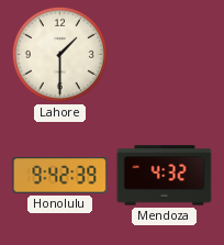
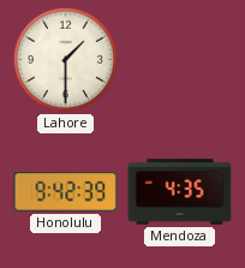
Mendoza: 4:32 -> 4:35 (180, 192)
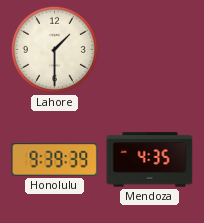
Honolulu: 9:42 -> 9:39 (55, 160)
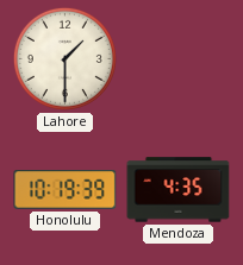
Honolulu: 9:39 -> 10:19 (66, 190)
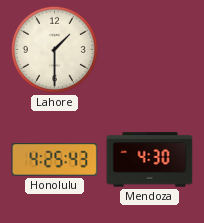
Honolulu: 10:19 -> 4:25 (55, 160)
Mendoza: 4:35 -> 4:30 (150, 160)
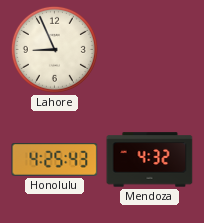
Lahore: 1:30 -> 8:56 (54, 49)
Mendoza: 4:30 -> 4:32 (150, 160)
